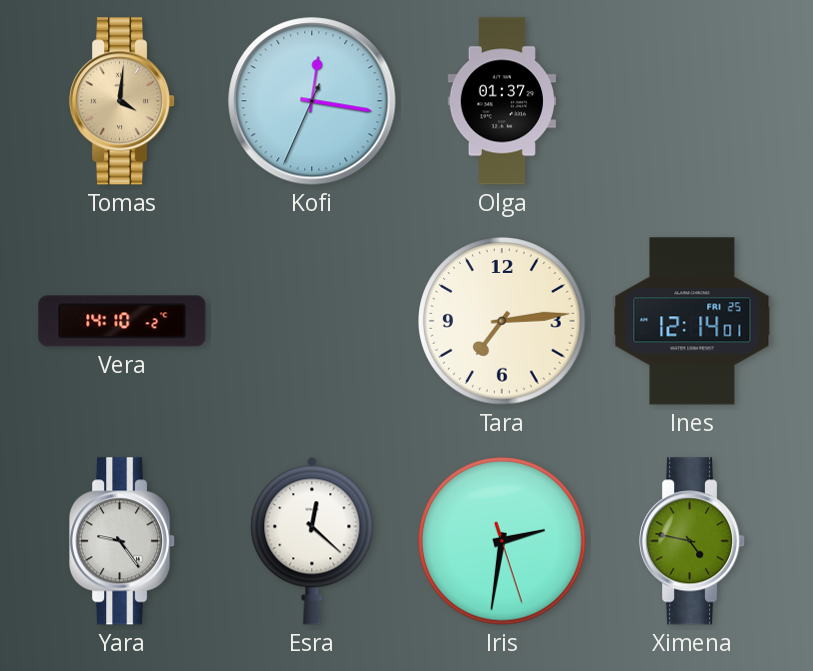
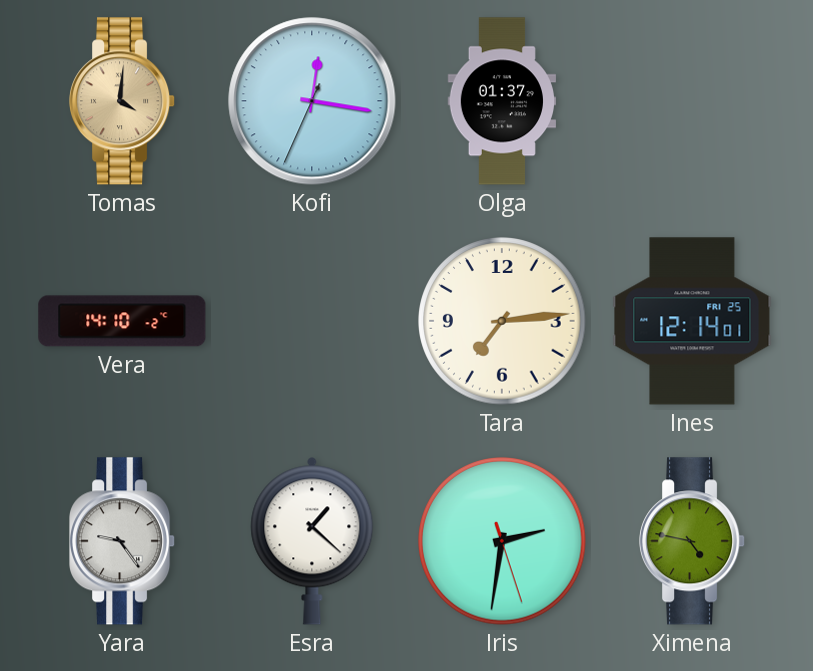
Esra: 12:22 -> 1:22 (312, 541)
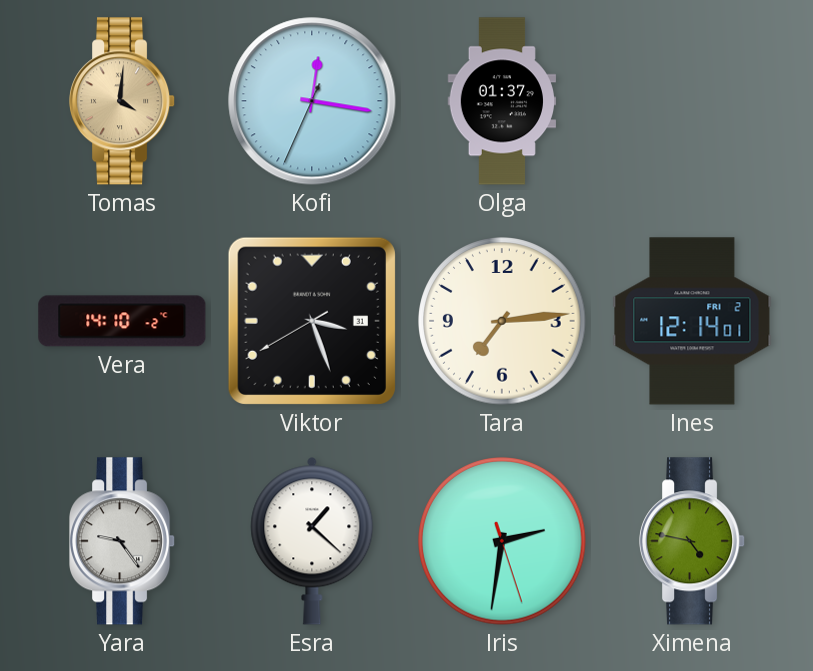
Viktor: none -> 3:26 (312, 321)
Ines date: FRI 25 -> FRI 2 (692, 321)
